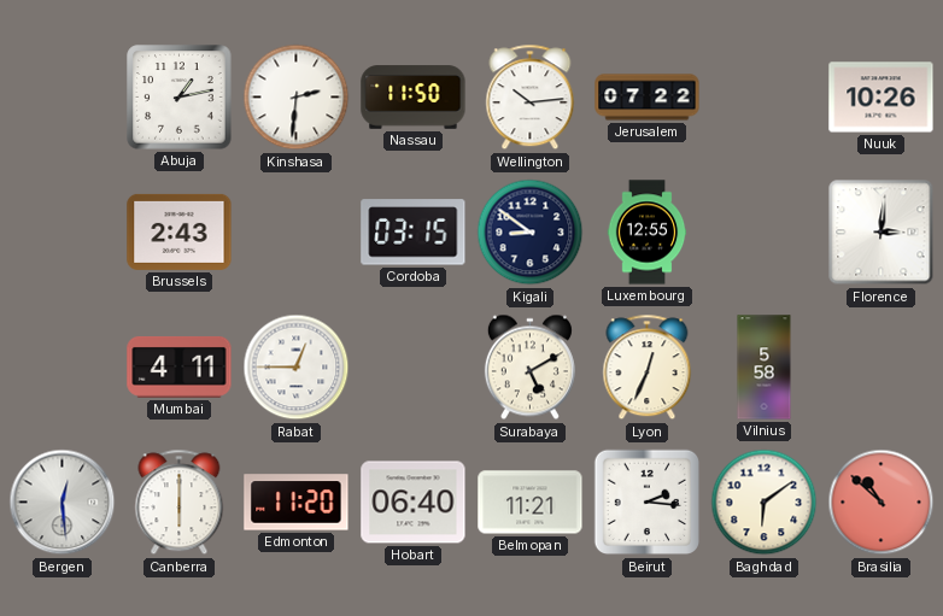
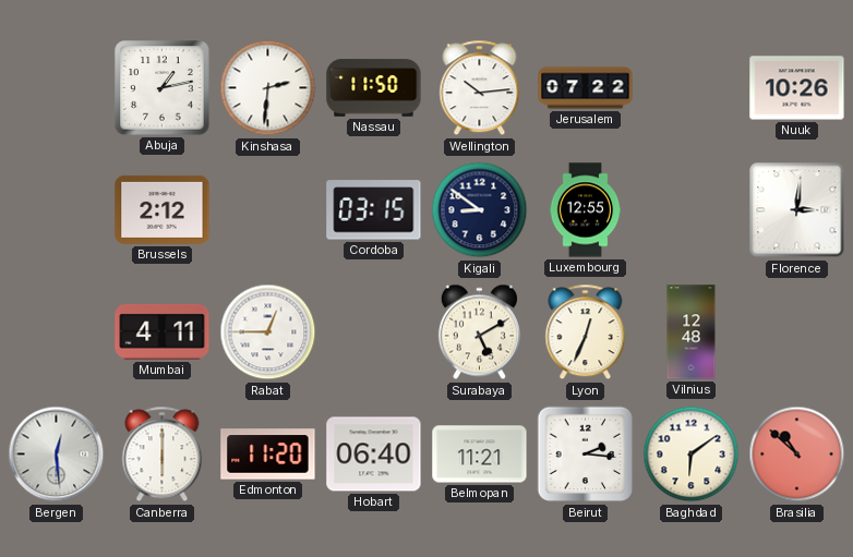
Brussels: 2:43 -> 2:12 (163, 209)
Vilnius: 5:58 -> 12:48 (692, 332)
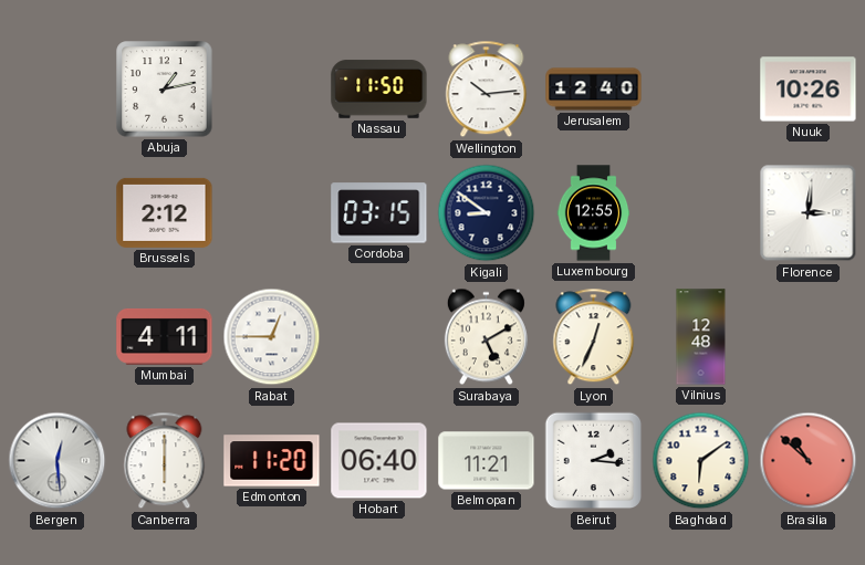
Kinshasa: 2:31 -> none (268, 88)
Jerusalem: 07:22 -> 12:40 (594, 90)
